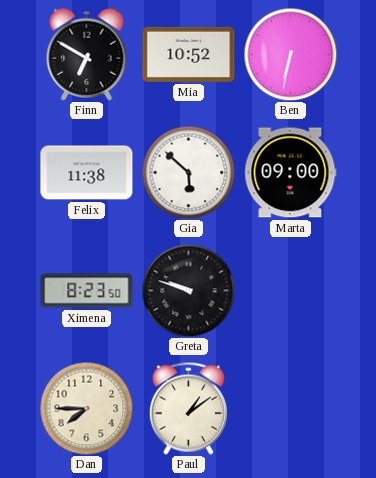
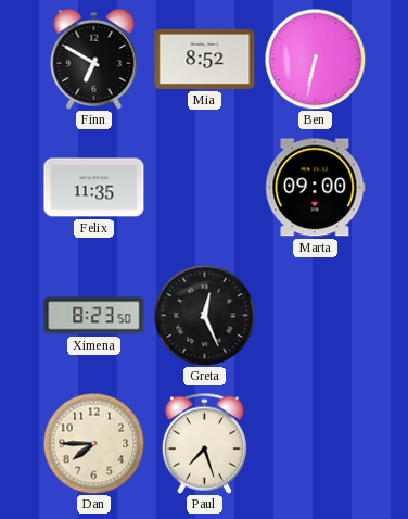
Mia: 10:52 -> 8:52 (205, 59)
Felix: 11:38 -> 11:35 (94, 188)
Gia: 5:52 -> none (188, 172)
Greta: 9:48 -> 12:26 (204, 315)
Paul: 1:09 -> 7:27 (204, 443)
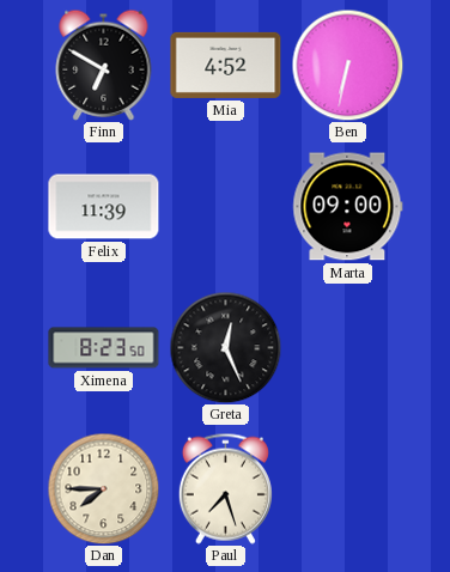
Mia: 8:52 -> 4:52 (226, 65)
Felix: 11:35 -> 11:39 (104, 207)
